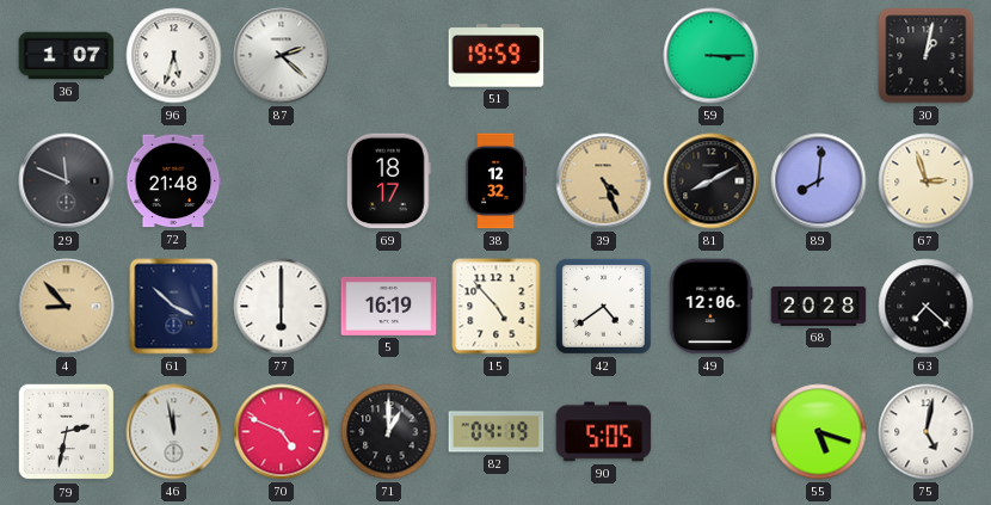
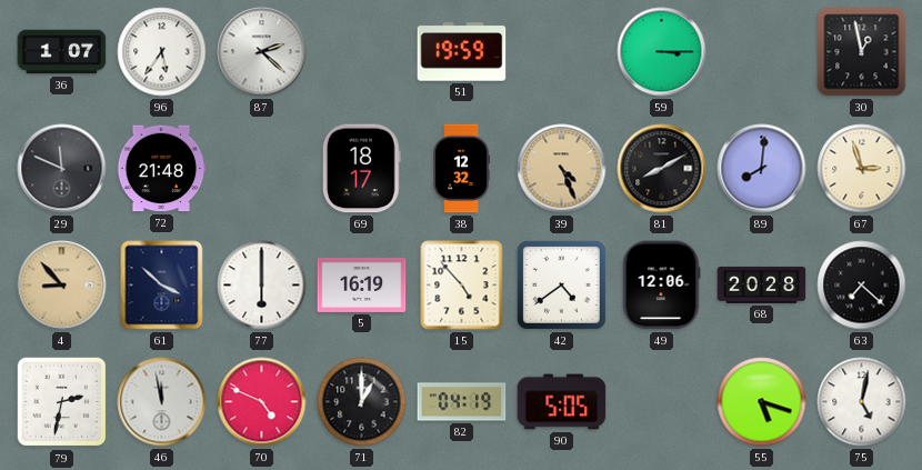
96: 5:33 -> 5:36 (162, 52)
30: 1:02 -> 12:58 (862, 52)
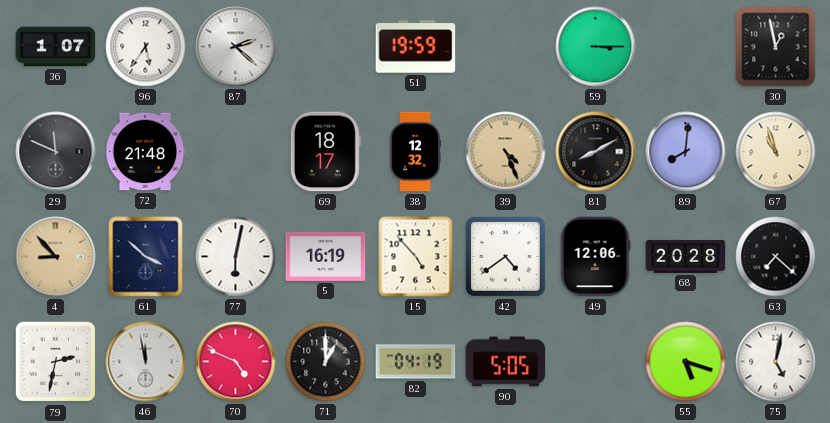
67: 2:57 -> 10:57 (776, 152)
77: 6:00 -> 6:02 (236, 257)
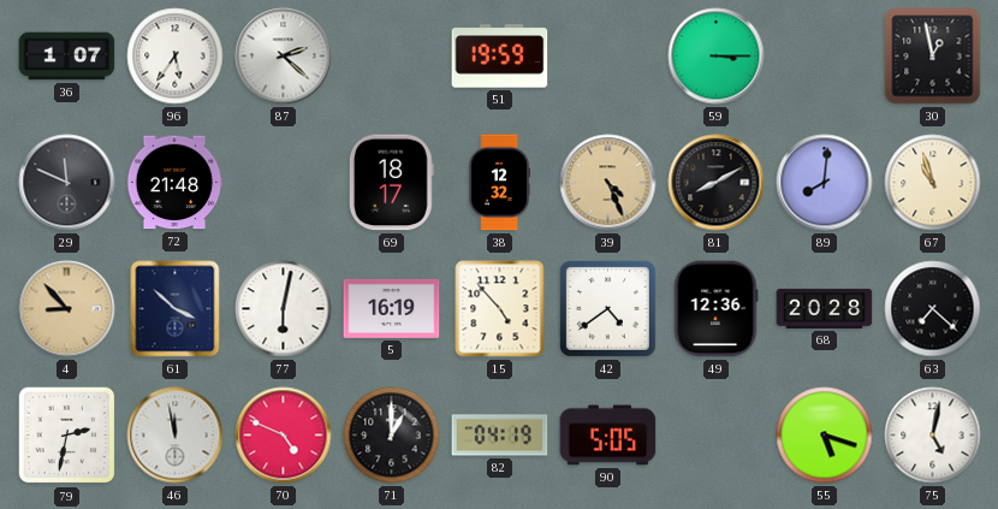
49: 12:06 -> 12:36 (715, 309)
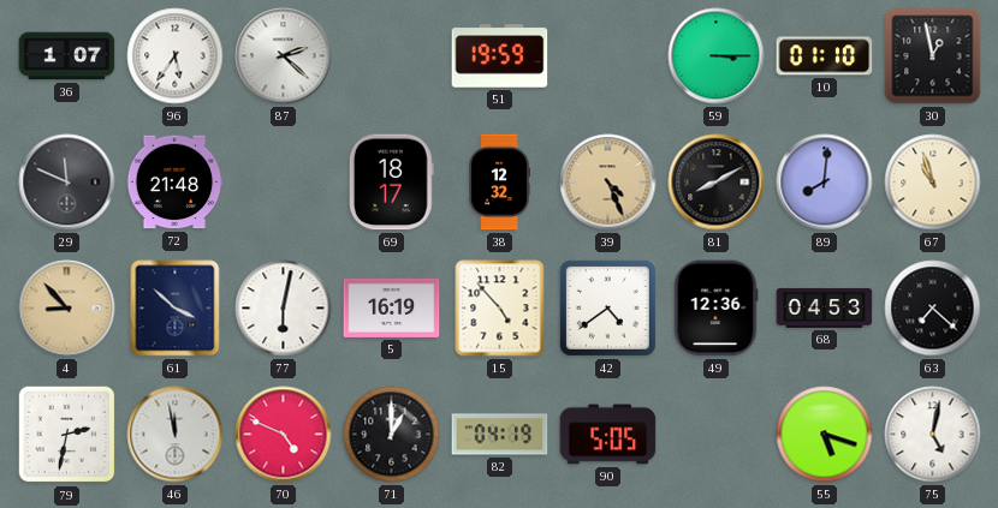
10: none -> 01:10 (825, 56)
68: 20:28 -> 04:53 (825, 307)
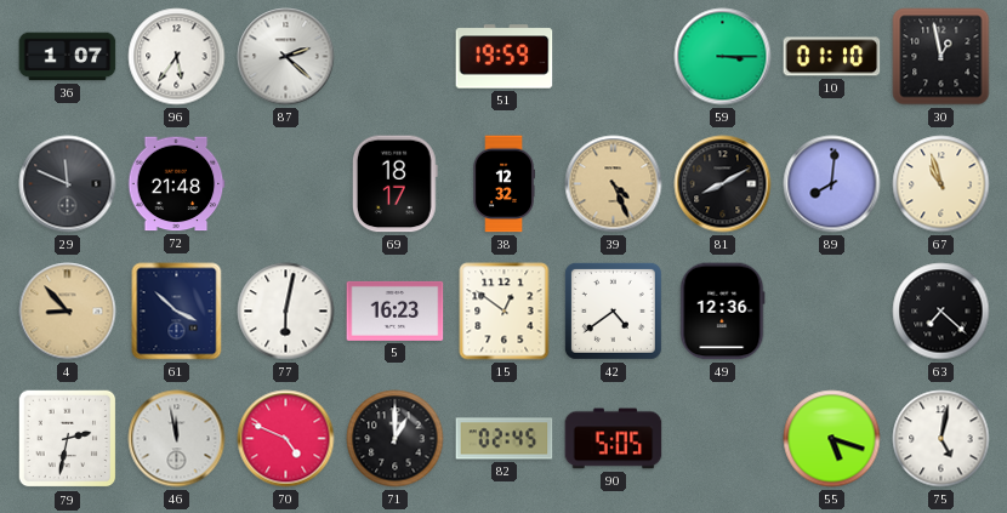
5: 16:19 -> 16:23 (396, 310)
15: 4:53 -> 12:51 (505, 312)
68: 04:53 -> none (825, 307)
82: 04:19 -> 02:45 (505, 439)
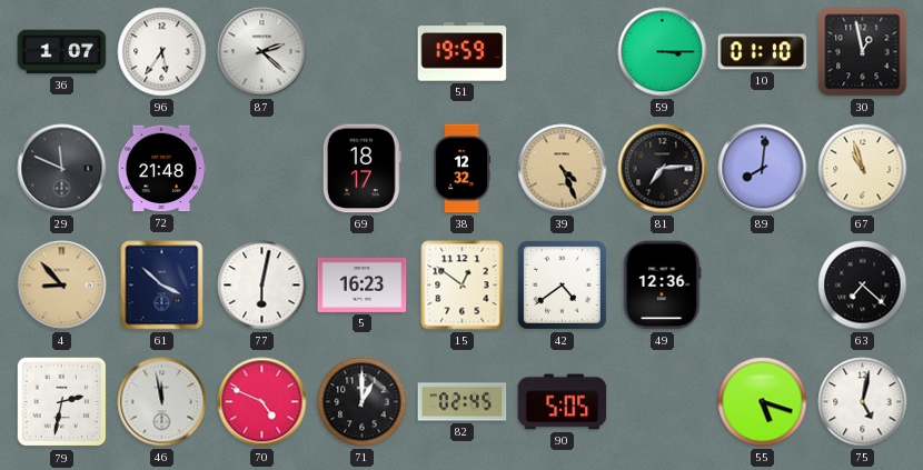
81: 8:10 -> 7:14 (663, 169)
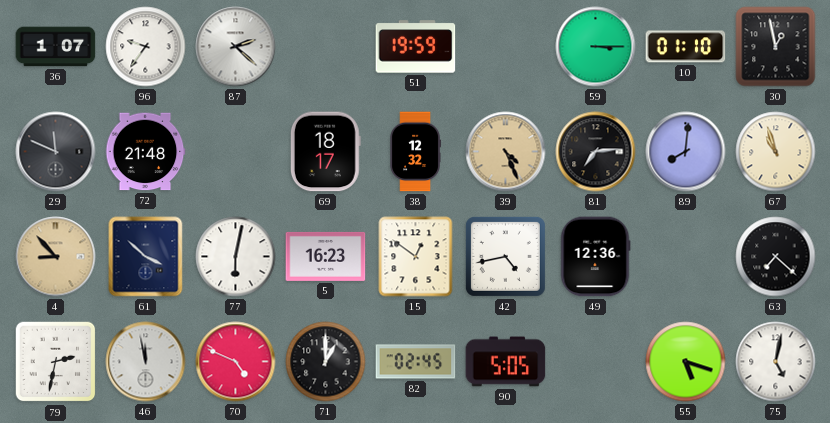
96: 5:36 -> 9:36 (146, 47)
42: 4:39 -> 4:43 (505, 256)
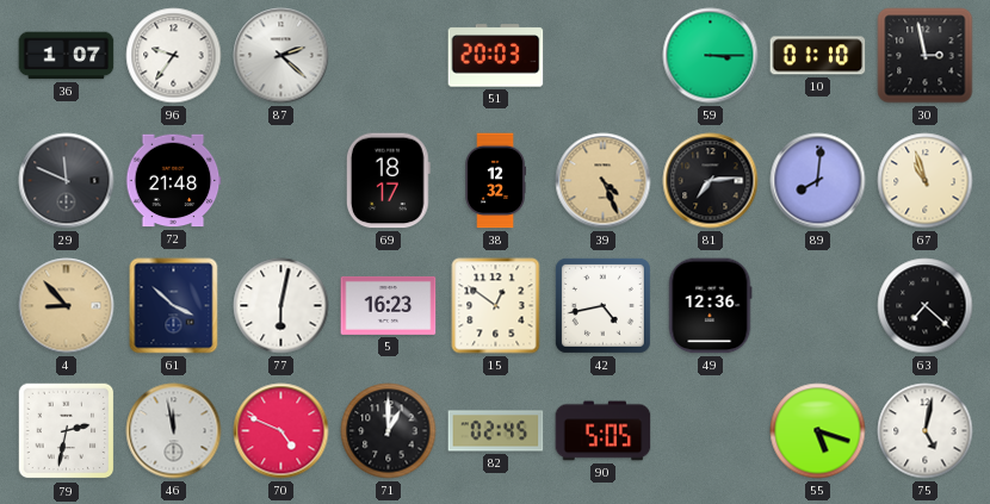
51: 19:59 -> 20:03 (496, 56)
30: 12:58 -> 2:58 (926, 56)
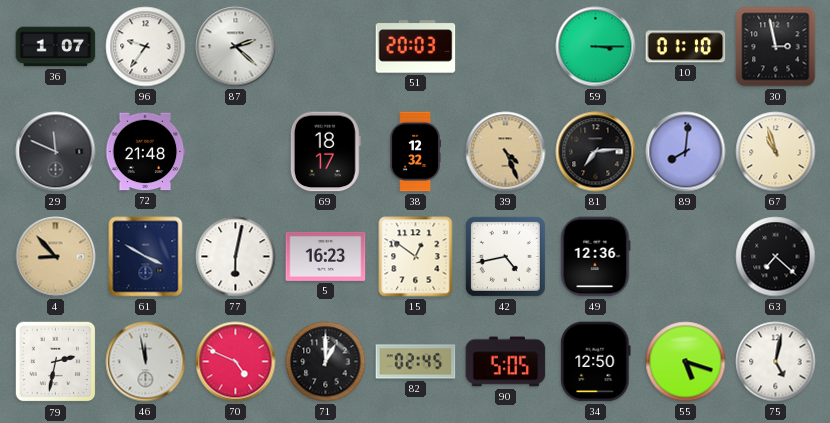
61: 3:52 -> 3:50 (146, 257)
34: none -> 12:50 (596, 362)
